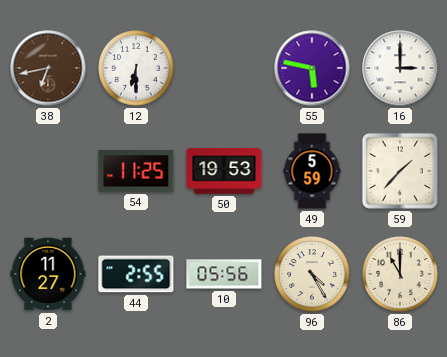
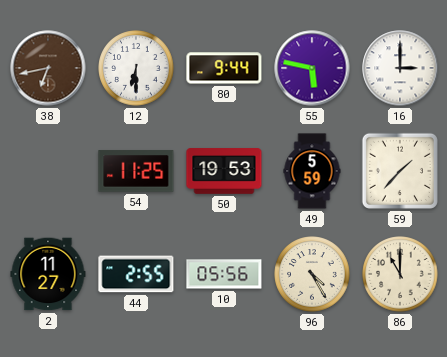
80: none -> 9:44 (224, 68)
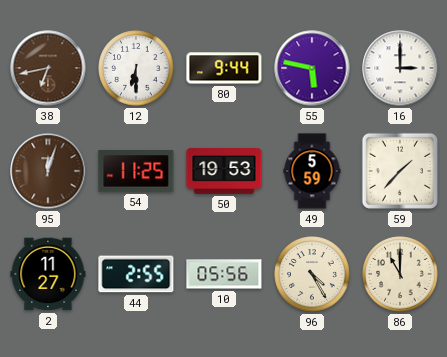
95: none -> 12:03 (48, 171)
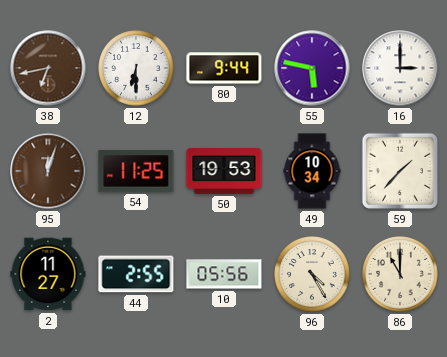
49: 5:59 -> 10:34 (312, 171)
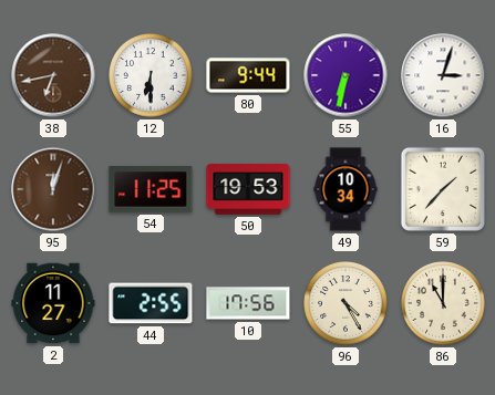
55: 5:47 -> 6:32 (346, 75)
16: 3:00 -> 3:03 (443, 75)
10: 05:56 -> 17:56 (248, 303)
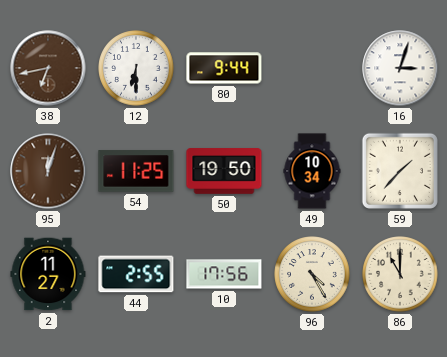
55: 6:32 -> none (346, 75)
50: 19:53 -> 19:50 (224, 171)
